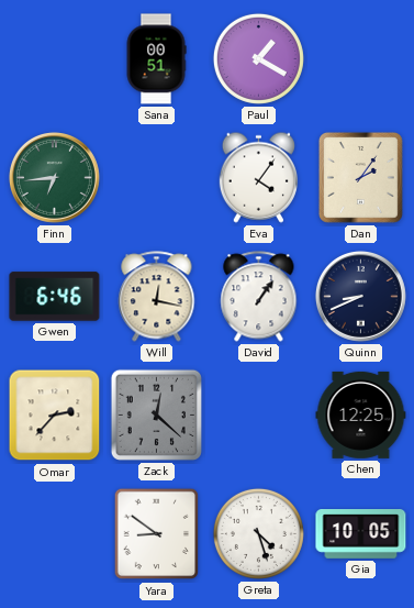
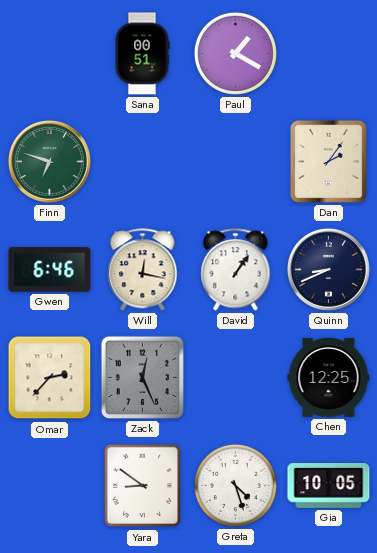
Finn: 6:44 -> 6:48 (49, 161)
Eva: 4:06 -> none (258, 177)
Zack: 12:22 -> 12:26 (142, 377)
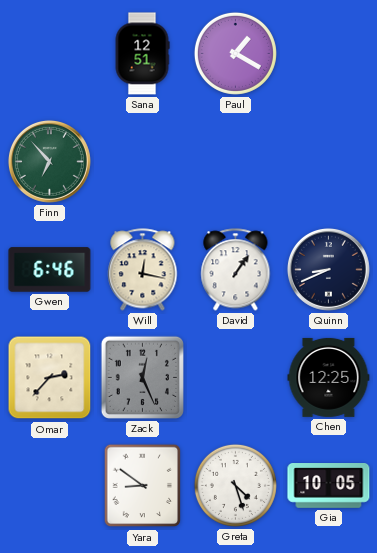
Sana: 00:51 -> 12:51 (142, 54)
Finn: 6:48 -> 6:53 (49, 161)
Dan: 2:06 -> none (328, 161)
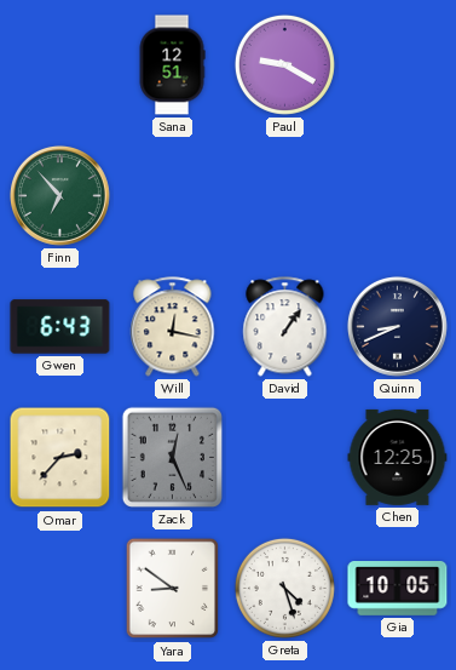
Paul: 1:20 -> 9:20 (284, 64)
Gwen: 6:46 -> 6:43 (60, 327)
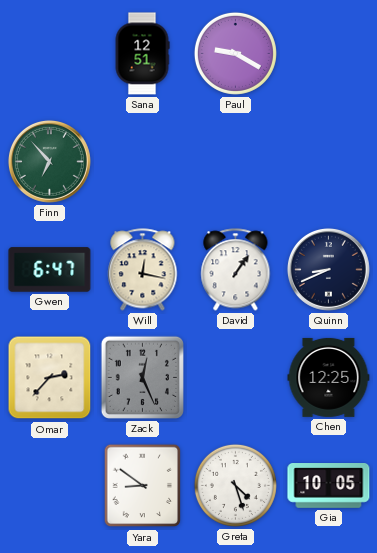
Gwen: 6:43 -> 6:47 (50, 270)
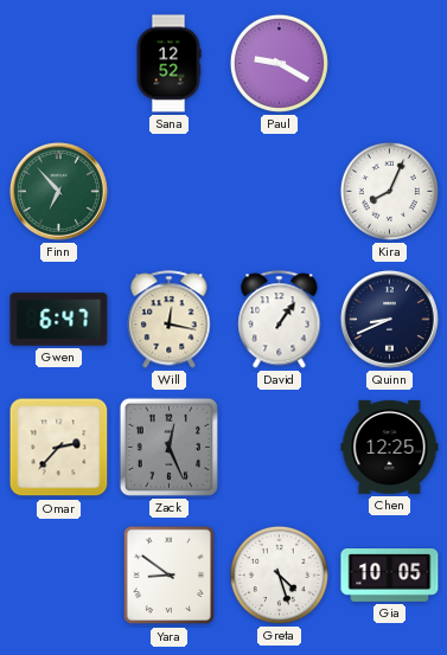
Sana: 12:51 -> 12:52 (168, 64)
Kira: none -> 8:04 (389, 191)
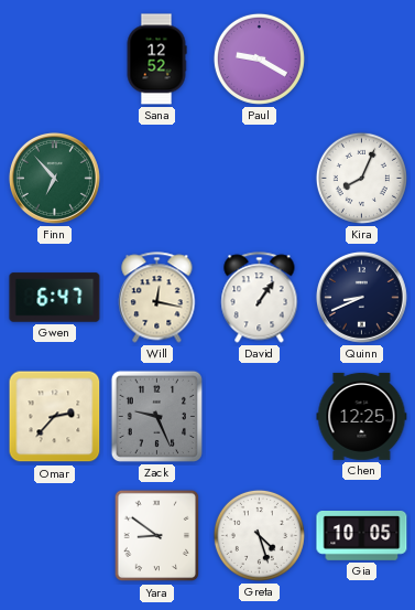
Zack: 12:26 -> 9:26 (156, 416)
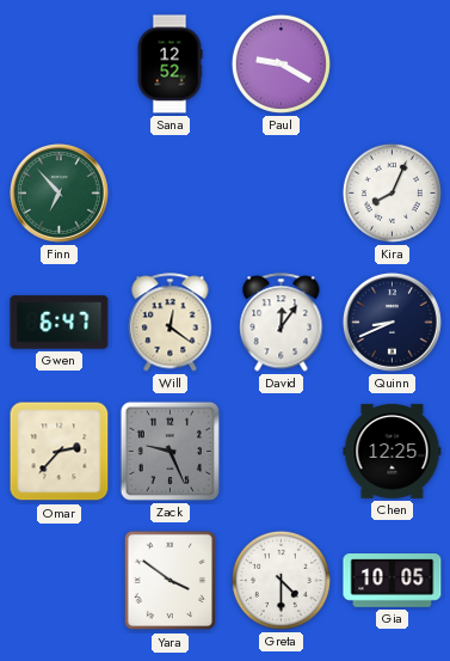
Will: 12:17 -> 12:21 (171, 323)
David: 1:06 -> 12:06 (282, 323)
Yara: 8:51 -> 3:51 (171, 581)
Greta: 4:27 -> 4:30 (281, 580)
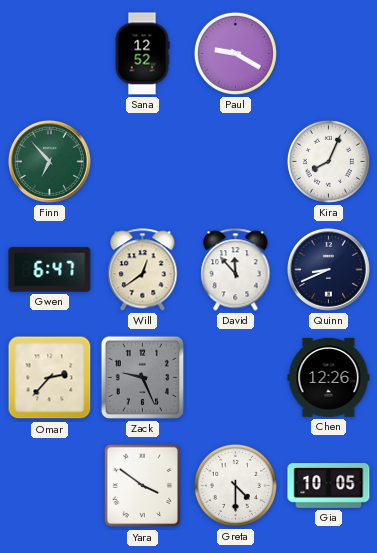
Will: 12:21 -> 12:39 (143, 270)
David: 12:06 -> 11:53 (236, 270)
Chen: 12:25 -> 12:26 (329, 377)
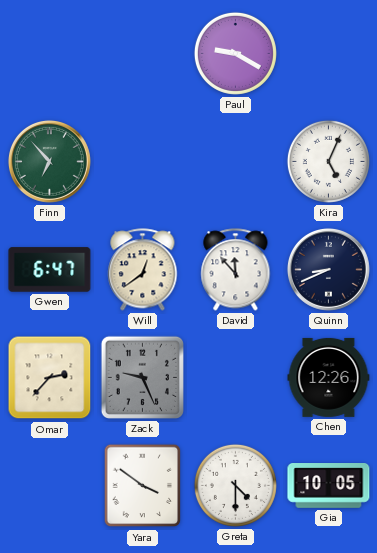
Sana: 12:52 -> none (142, 54)
Kira: 8:04 -> 5:04 (328, 161)
